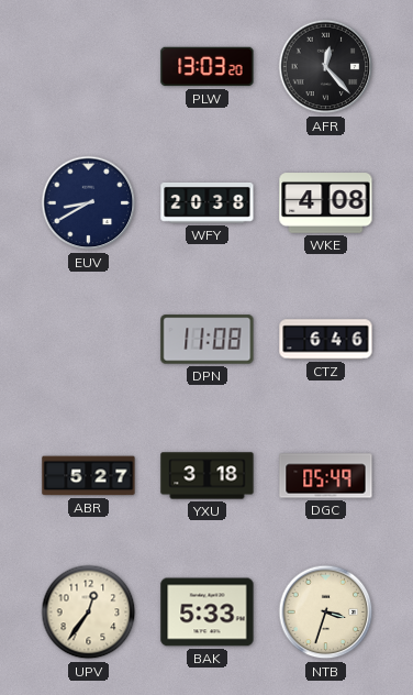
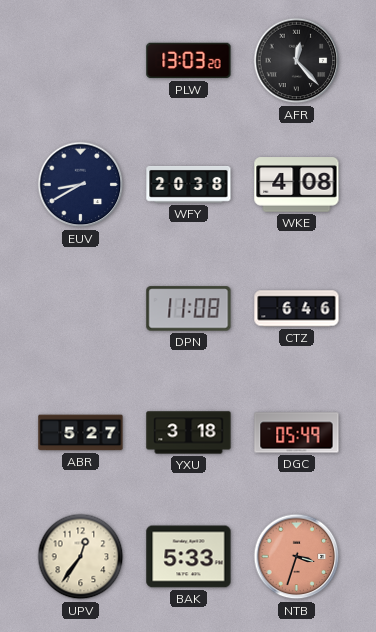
NTB dial: cream -> salmon (297, 557)
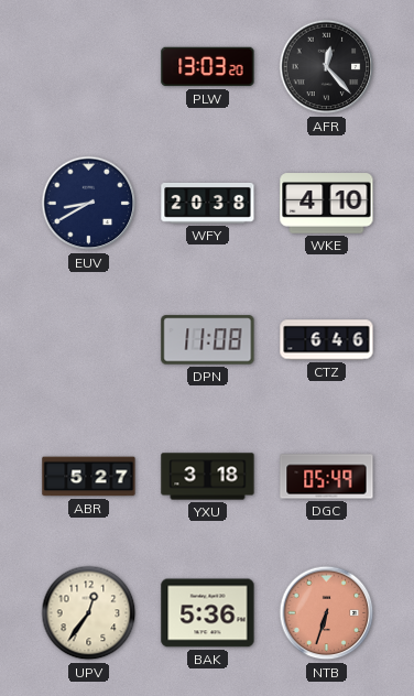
WKE: 4:08 -> 4:10 (327, 204)
BAK: 5:33 -> 5:36 (208, 613)
NTB: 3:33 -> 6:33 (327, 613)
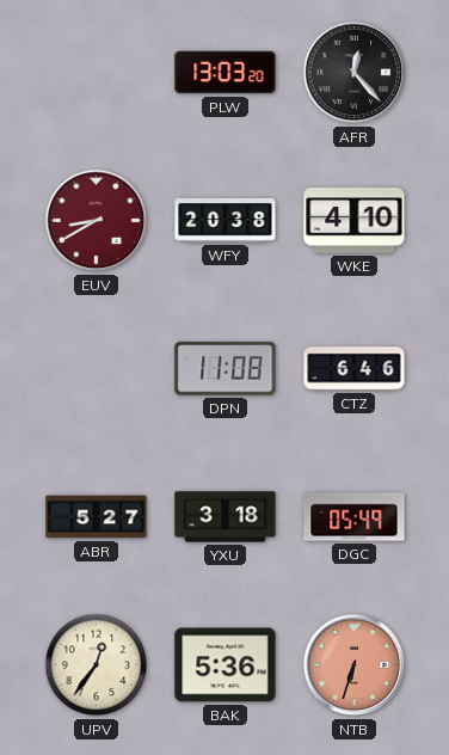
EUV dial: navy -> burgundy (97, 221)
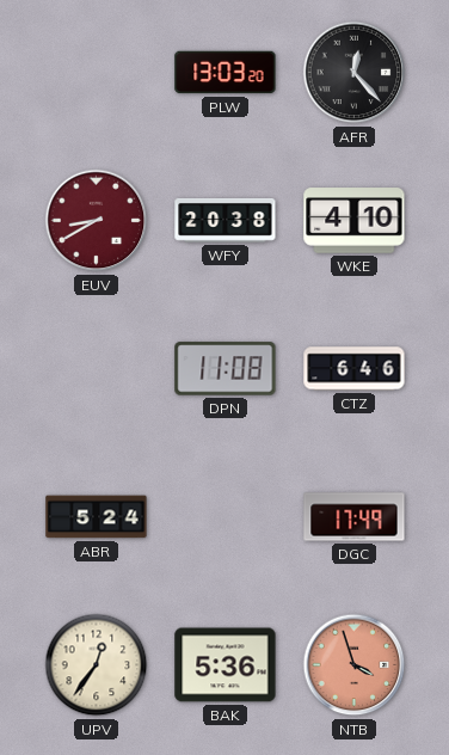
ABR: 5:27 -> 5:24 (97, 517)
YXU: 3:18 -> none (226, 517)
DGC: 05:49 -> 17:49 (355, 517)
NTB: 6:33 -> 3:57 (355, 665)
